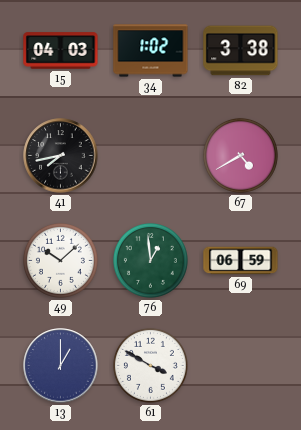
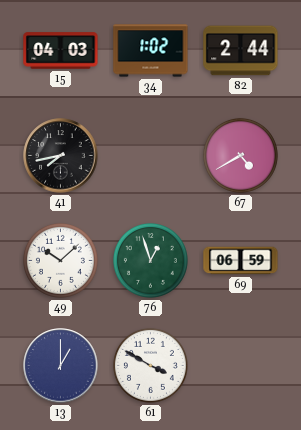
82: 3:38 -> 2:44 (241, 51)
76: 12:59 -> 12:57 (150, 260)
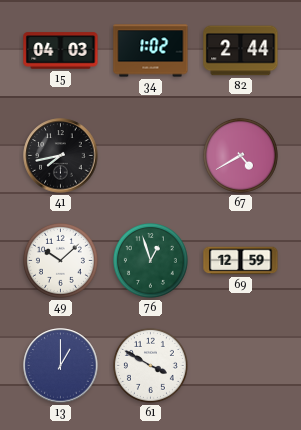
69: 06:59 -> 12:59 (241, 261)
